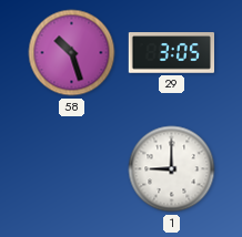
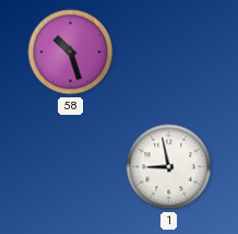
29: 3:05 -> none (171, 53)
1: 9:00 -> 8:58 (169, 167)
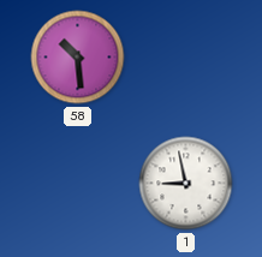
58: 10:27 -> 10:29 (78, 58)
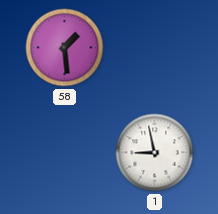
58: 10:29 -> 1:29 (65, 48)
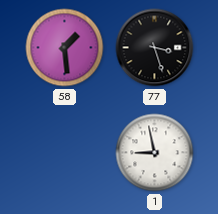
77: none -> 3:27 (155, 48)
